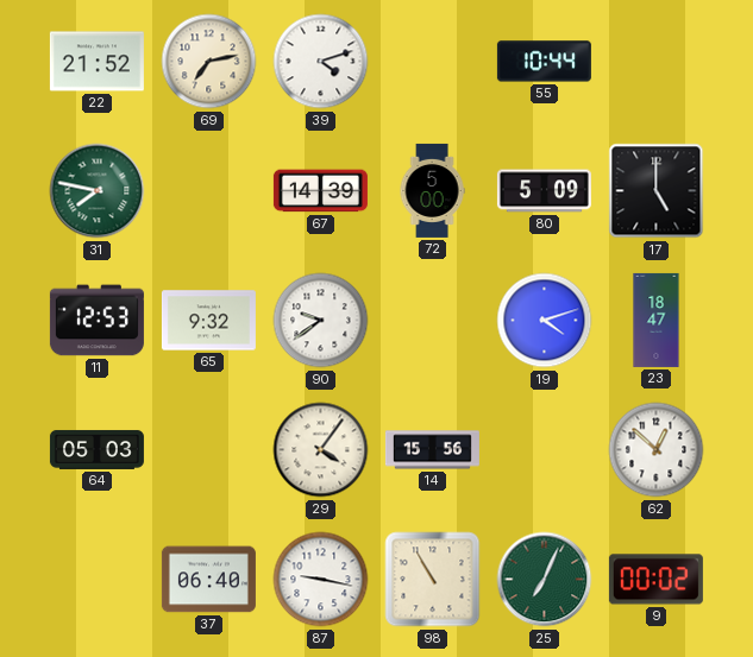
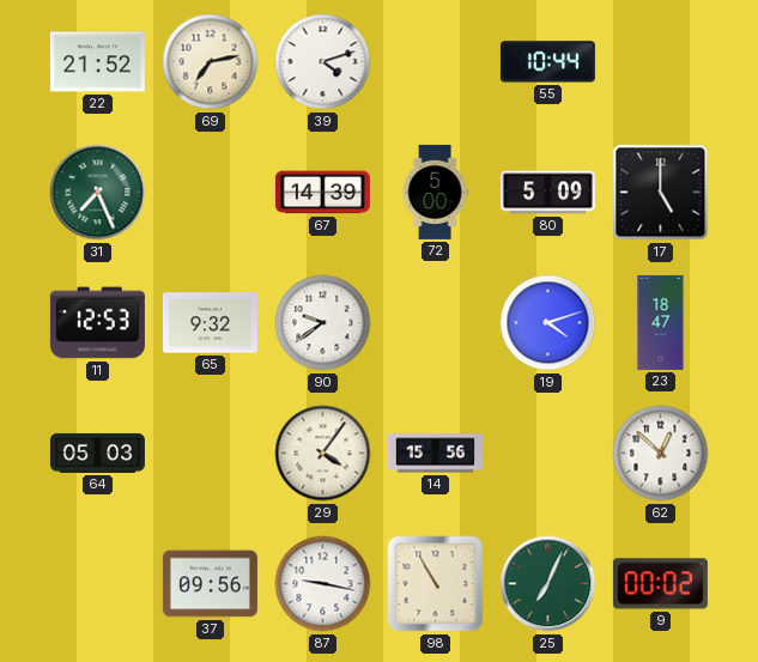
31: 7:47 -> 7:26 (98, 193)
37: 06:40 -> 09:56 (210, 584)
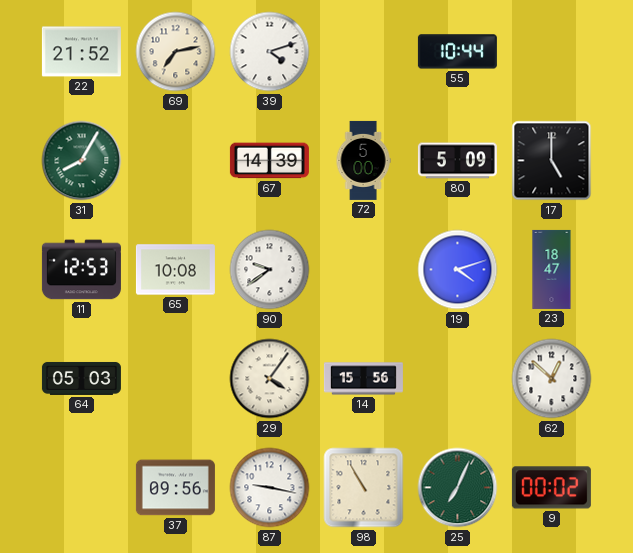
31: 7:26 -> 8:05 (82, 161)
65: 9:32 -> 10:08 (175, 270)
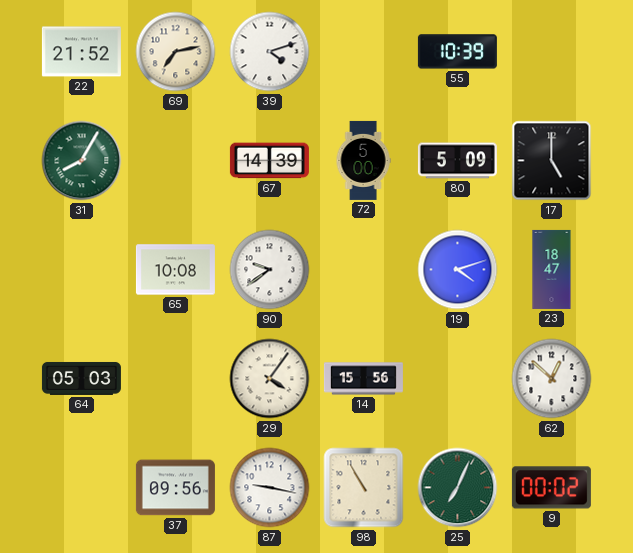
55: 10:44 -> 10:39 (457, 52)
11: 12:53 -> none (81, 270)
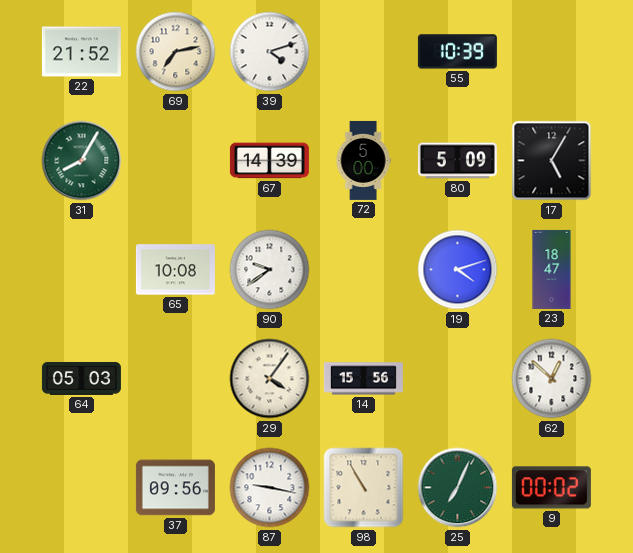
17: 5:00 -> 5:05 (552, 161)
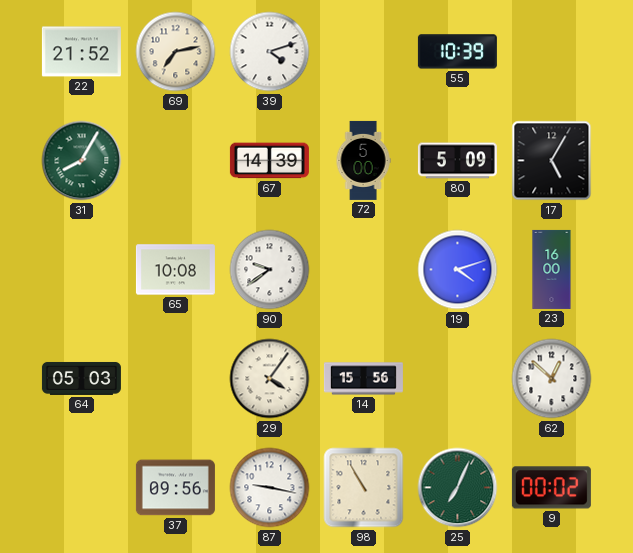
23: 18:47 -> 16:00 (552, 269)
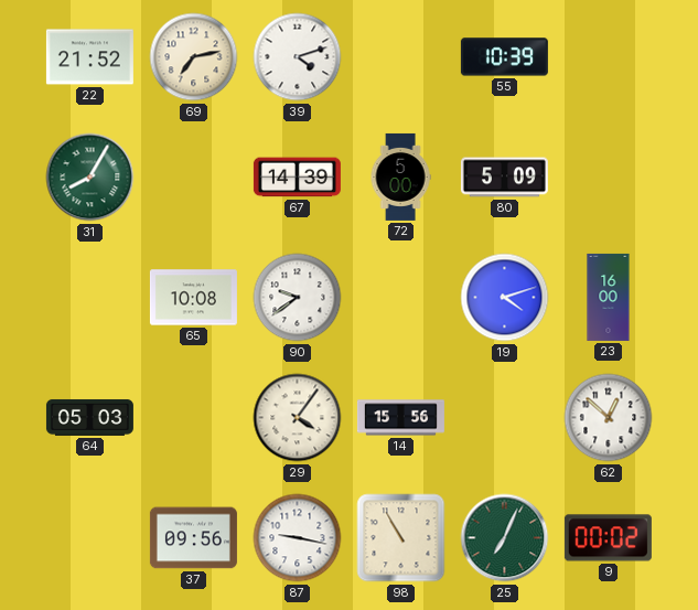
17: 5:05 -> none (552, 161)
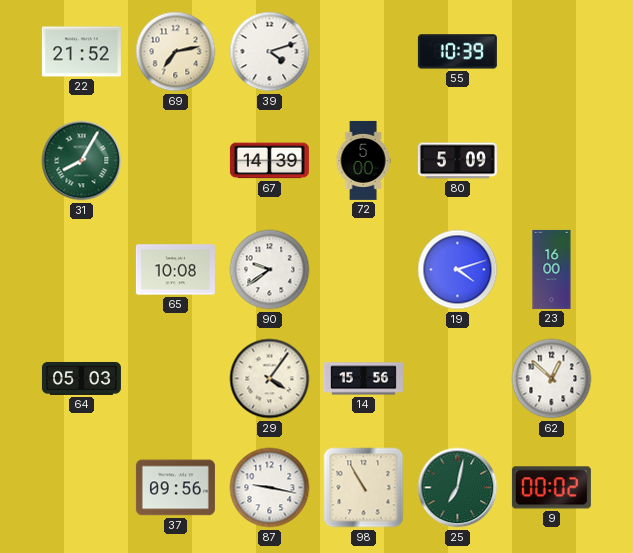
25: 7:04 -> 7:02 (458, 488)
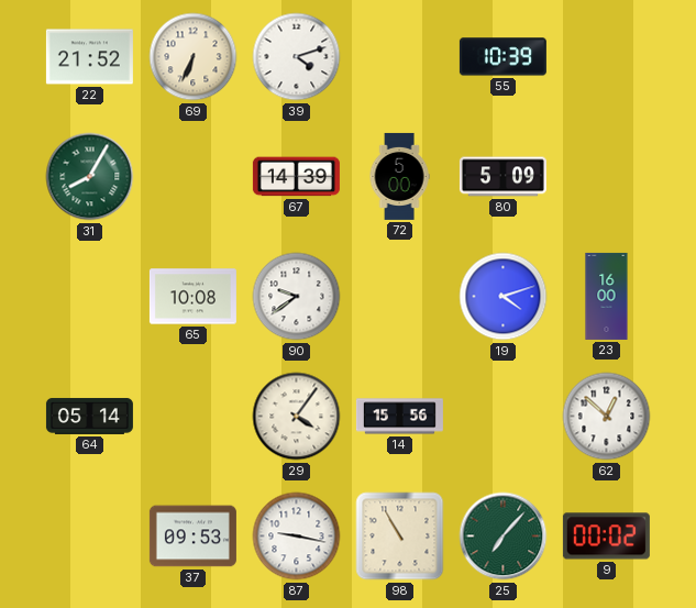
69: 7:13 -> 6:34 (194, 57)
64: 05:03 -> 05:14 (89, 416)
37: 09:56 -> 09:53 (192, 537)
25: 7:02 -> 7:07 (504, 537)
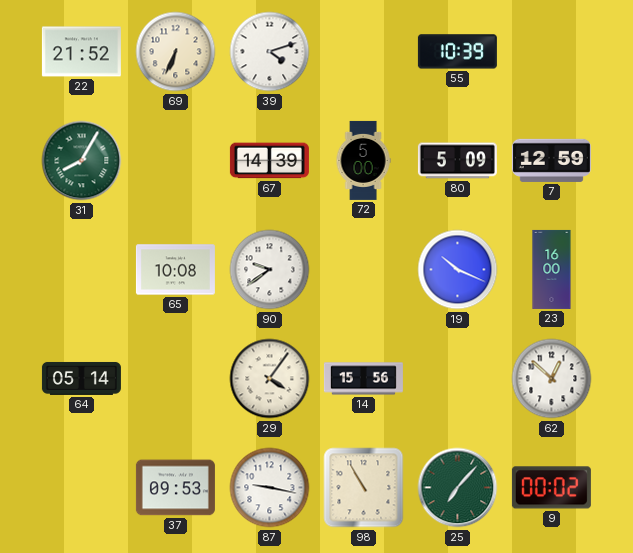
7: none -> 12:59 (551, 160)
19: 4:12 -> 10:19 (458, 270)
